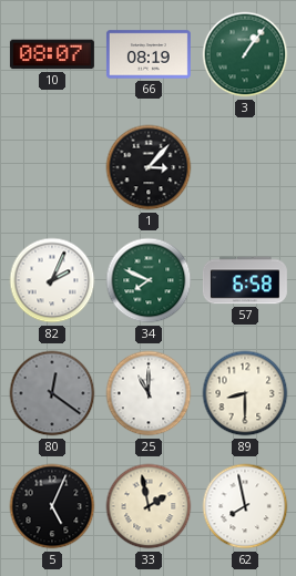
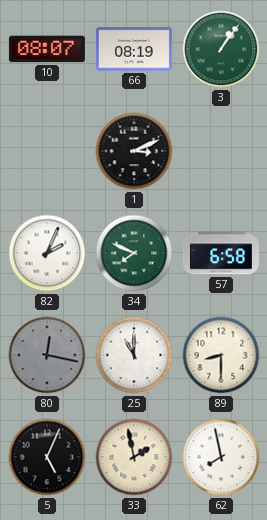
1: 3:07 -> 3:11 (134, 151)
80: 12:21 -> 12:17 (47, 355)
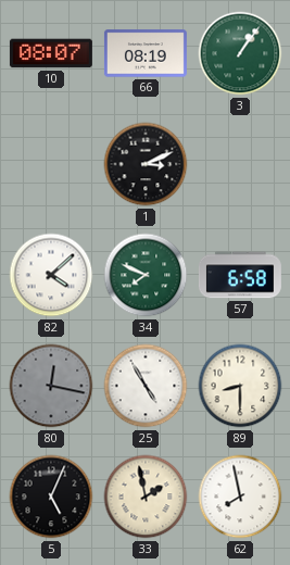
82: 2:04 -> 4:08 (51, 275)
25: 11:00 -> 4:55 (146, 386)
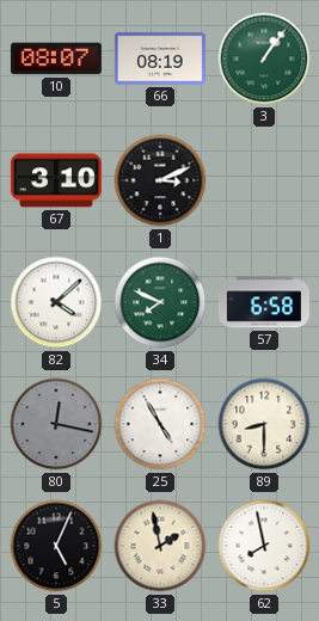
67: none -> 3:10 (56, 180)
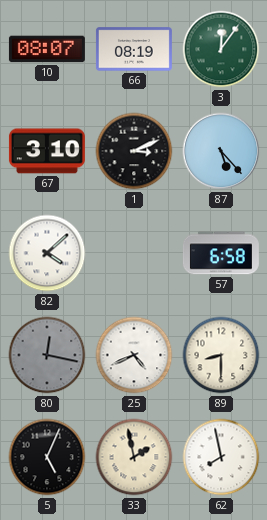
3: 1:06 -> 12:06 (221, 49)
87: none -> 5:23 (221, 151)
34: 7:49 -> none (160, 302)
25: 4:55 -> 4:41 (134, 355)
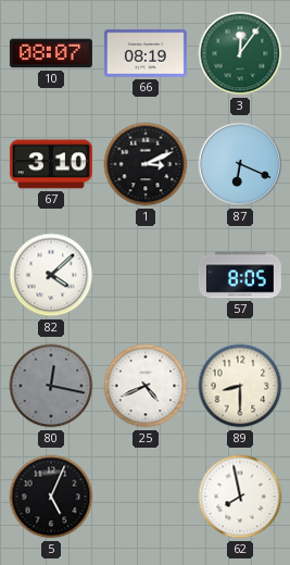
87: 5:23 -> 6:19 (240, 164)
57: 6:58 -> 8:05 (240, 275)
33: 1:58 -> none (134, 457)
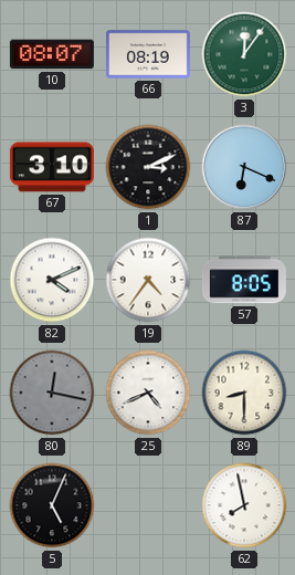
82: 4:08 -> 4:11 (52, 280)
19: none -> 4:36 (148, 280)
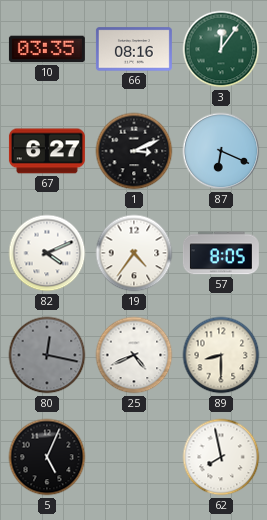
10: 08:07 -> 03:35 (47, 49)
66: 08:19 -> 08:16 (134, 49)
67: 3:10 -> 6:27 (47, 151)
